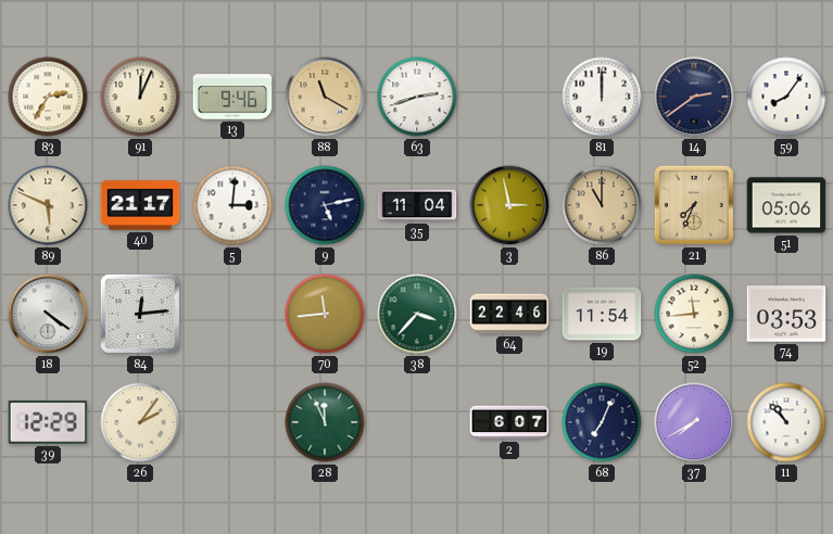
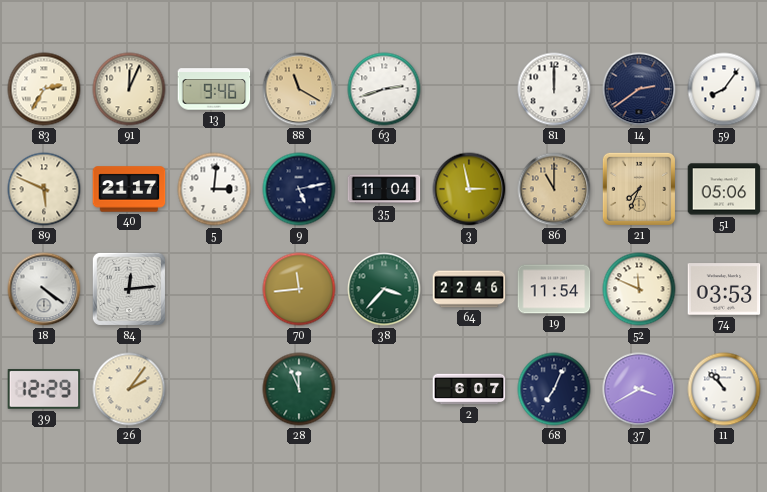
52: 11:44 -> 11:49 (639, 289)
37: 7:40 -> 3:40 (639, 389)
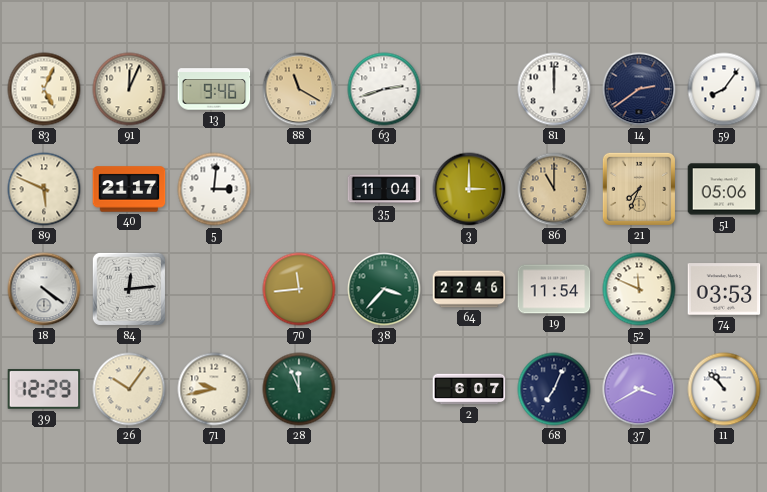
83: 2:35 -> 5:04 (44, 89)
9: 5:13 -> none (299, 189)
3: 2:58 -> 3:00 (469, 189)
26: 2:06 -> 10:06 (129, 389)
71: none -> 9:43 (214, 389)
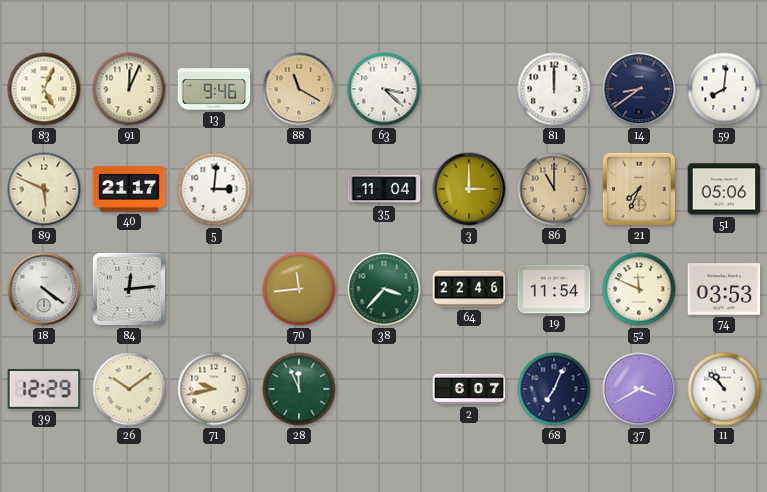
63: 2:42 -> 3:22 (384, 89)
14: 2:39 -> 8:39 (639, 89)
59: 8:06 -> 8:01 (724, 89)
26: 10:06 -> 10:09 (129, 389)
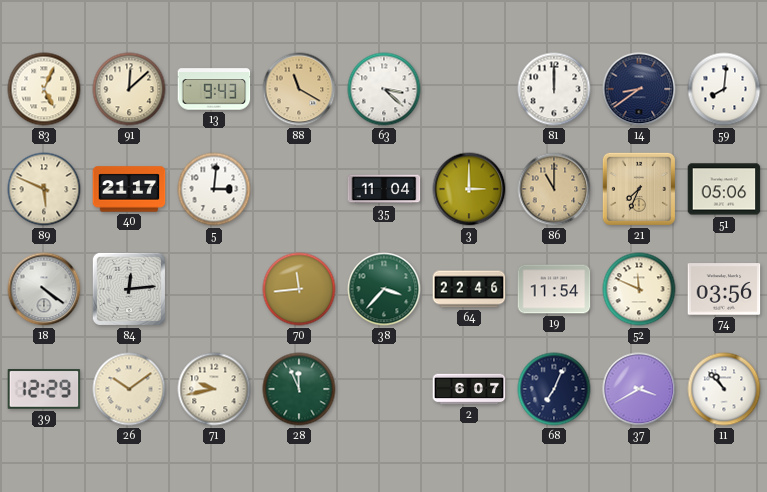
91: 12:04 -> 12:08 (129, 89)
13: 9:46 -> 9:43 (214, 89)
74: 03:53 -> 03:56 (724, 289)
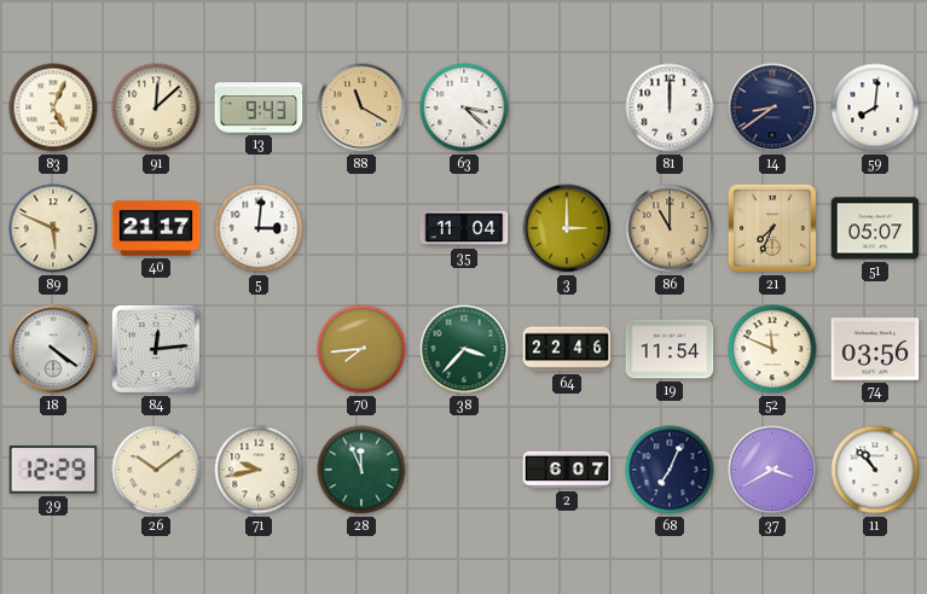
51: 05:06 -> 05:07 (875, 228)
70: 11:44 -> 7:44 (361, 349)
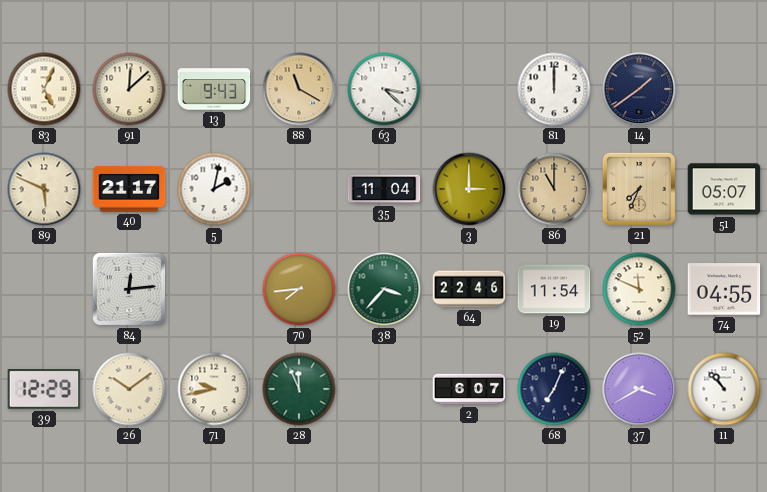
14: 8:39 -> 1:39 (639, 89)
59: 8:01 -> none (875, 107)
5: 3:01 -> 2:02 (214, 189)
18: 4:21 -> none (53, 349)
74: 03:56 -> 04:55 (724, 289)
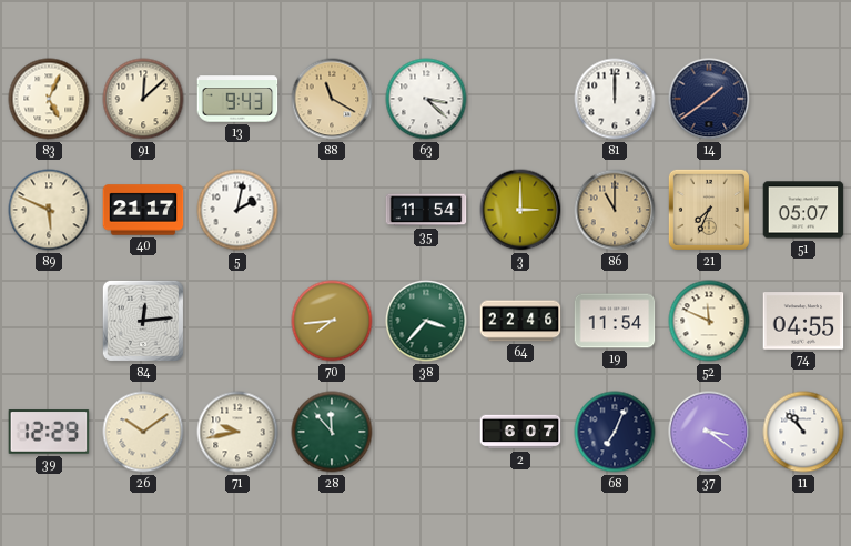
35: 11:04 -> 11:54 (426, 210)
28: 11:56 -> 11:53 (332, 432)
37: 3:40 -> 3:21 (709, 432)
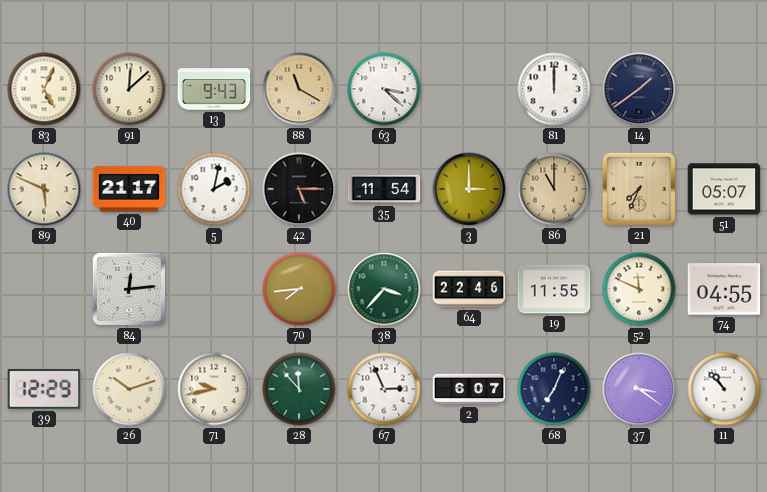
42: none -> 5:15 (299, 189)
19: 11:54 -> 11:55 (554, 289)
26: 10:09 -> 10:12 (129, 389)
67: none -> 2:56 (384, 389)
